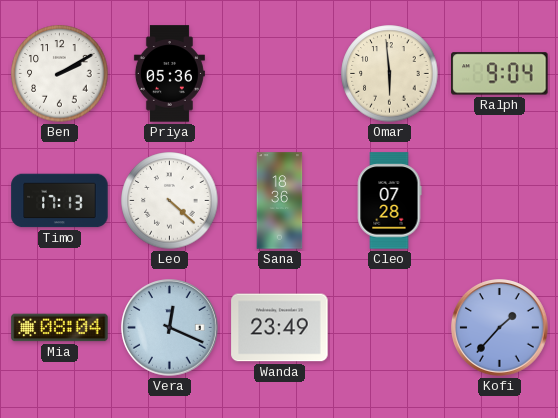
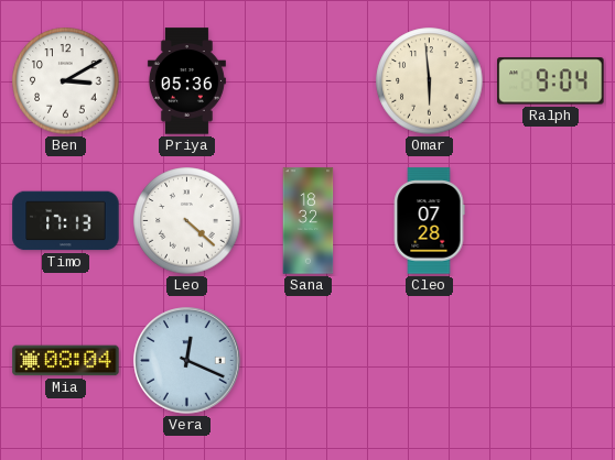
Ben: 2:10 -> 3:10 (66, 81)
Sana: 18:36 -> 18:32 (309, 221)
Wanda: 23:49 -> none (280, 328)
Kofi: 1:37 -> none (500, 328)
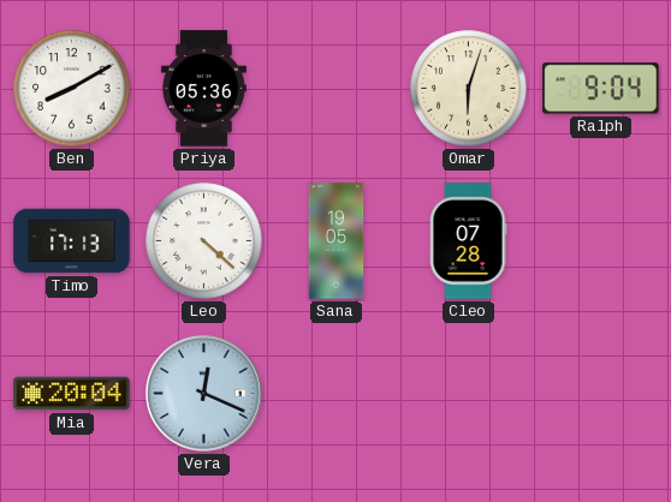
Ben: 3:10 -> 8:10 (72, 89)
Omar: 5:59 -> 6:03 (469, 89)
Sana: 18:32 -> 19:05 (337, 241)
Mia: 08:04 -> 20:04 (72, 394)
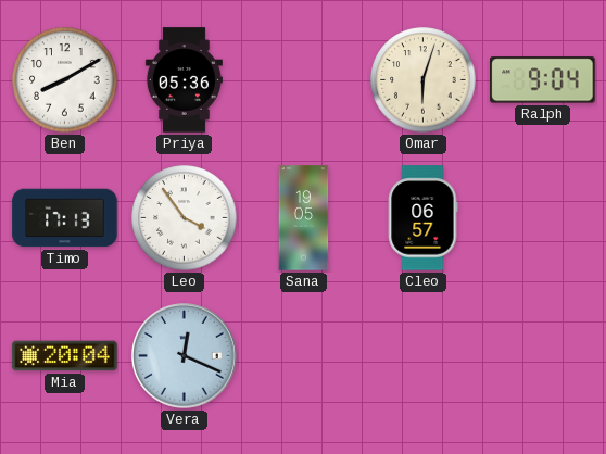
Leo: 4:22 -> 3:54 (185, 218)
Cleo: 07:28 -> 06:57 (422, 218)
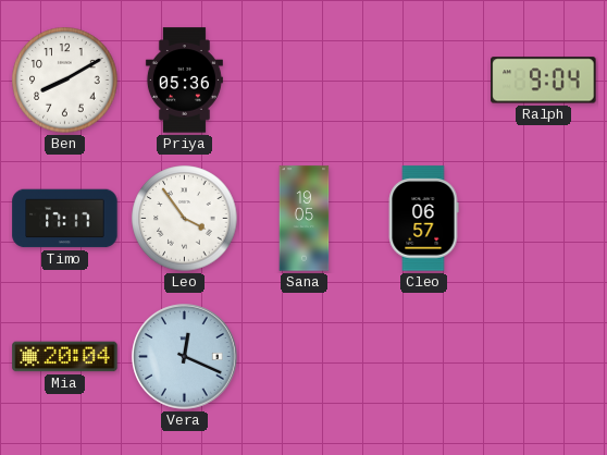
Omar: 6:03 -> none (424, 80)
Timo: 17:13 -> 17:17 (65, 219)
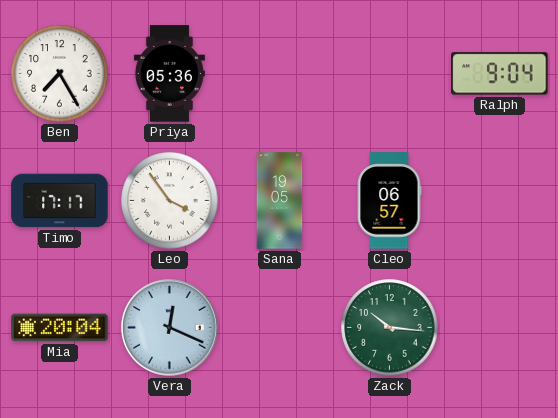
Ben: 8:10 -> 7:25 (60, 74)
Zack: none -> 10:16 (390, 328)
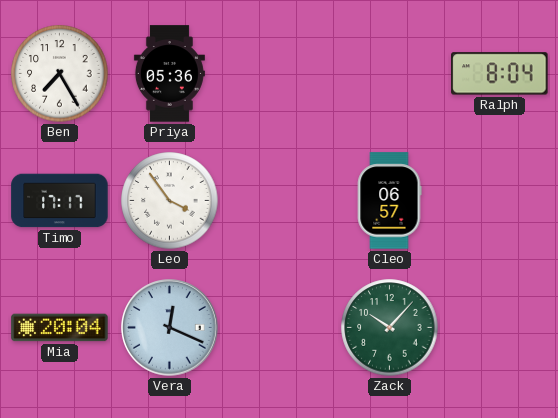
Ralph: 9:04 -> 8:04 (500, 74)
Sana: 19:05 -> none (280, 201)
Zack: 10:16 -> 10:07 (390, 328)
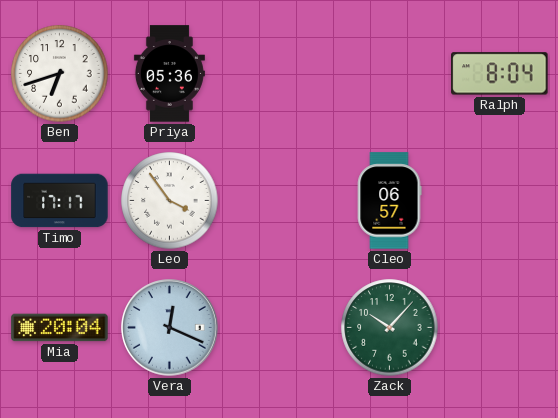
Ben: 7:25 -> 6:42 (60, 74)
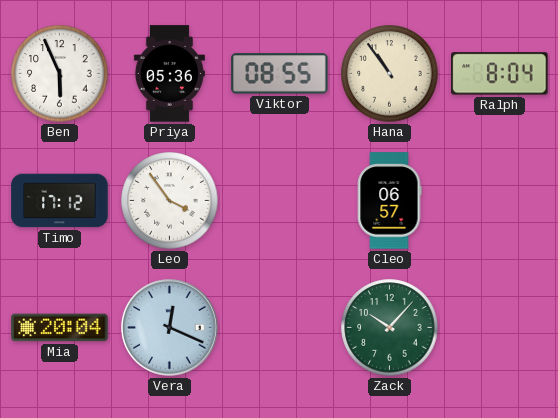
Ben: 6:42 -> 5:56 (60, 74)
Viktor: none -> 08:55 (280, 74)
Hana: none -> 10:54 (390, 74)
Timo: 17:17 -> 17:12 (60, 201)
